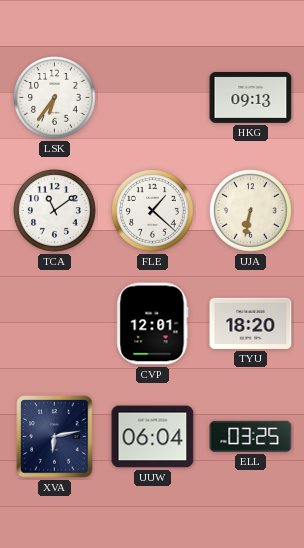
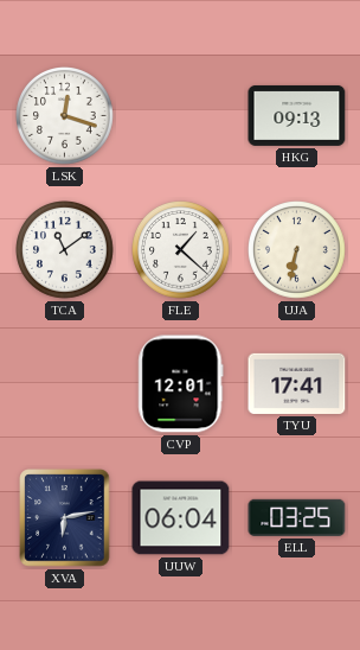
LSK: 6:36 -> 12:18 (65, 116)
TYU: 18:20 -> 17:41 (297, 383)
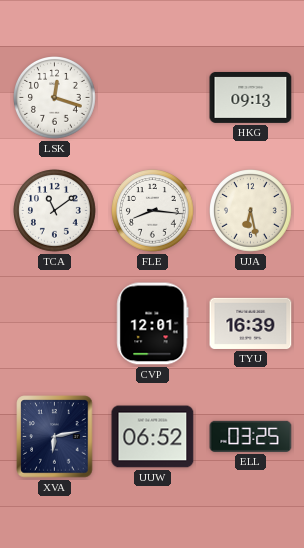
FLE: 1:22 -> 8:16 (153, 211)
UJA: 6:32 -> 6:28 (251, 211)
TYU: 17:41 -> 16:39 (251, 323)
UUW: 06:04 -> 06:52 (153, 437)
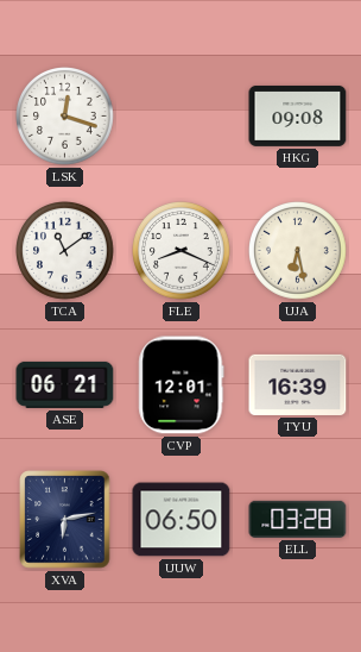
HKG: 09:13 -> 09:08 (298, 115)
FLE: 8:16 -> 8:19 (182, 251)
ASE: none -> 06:21 (65, 384)
UUW: 06:52 -> 06:50 (182, 520)
ELL: 03:25 -> 03:28 (298, 519)
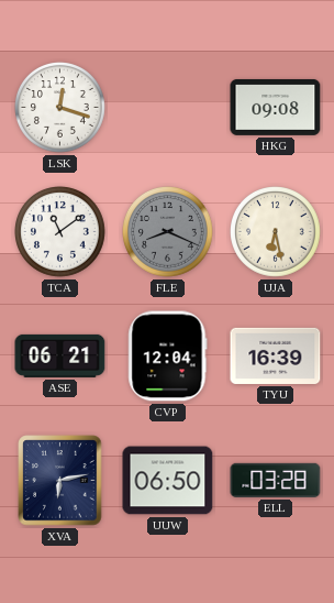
FLE dial: white -> grey (168, 232)
CVP: 12:01 -> 12:04 (168, 357)
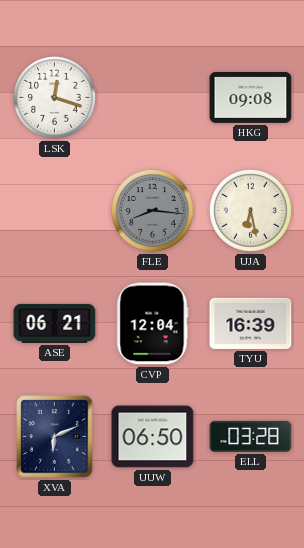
TCA: 11:09 -> none (60, 232)
FLE: 8:19 -> 8:16 (153, 211)
XVA: 6:13 -> 6:11 (55, 437)
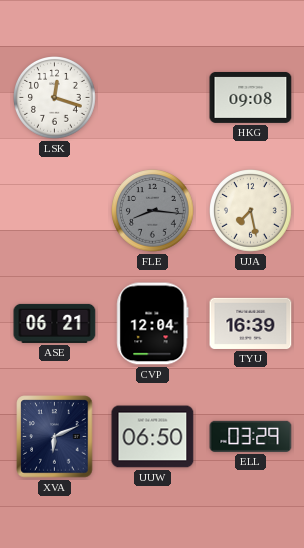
UJA: 6:28 -> 7:28 (251, 211)
ELL: 03:28 -> 03:29 (251, 436)
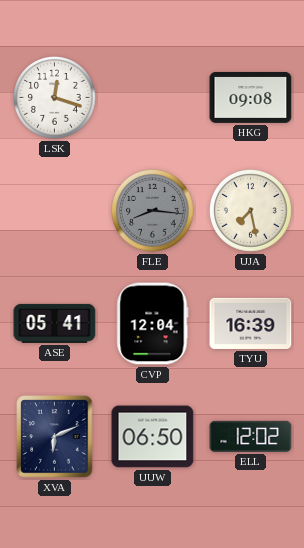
ASE: 06:21 -> 05:41 (55, 323)
ELL: 03:29 -> 12:02 (251, 436)
